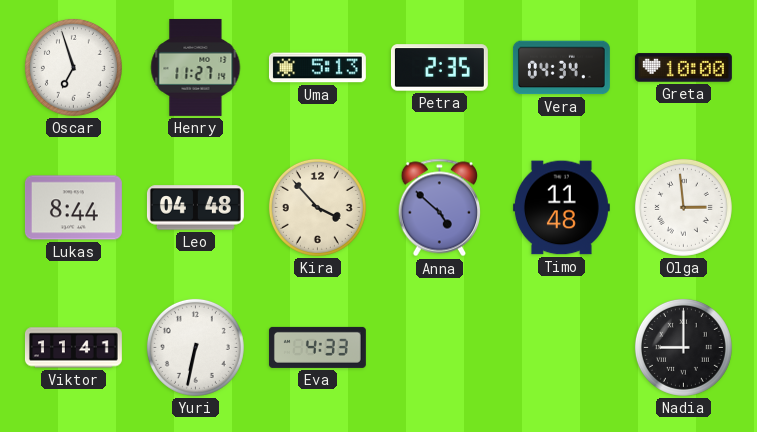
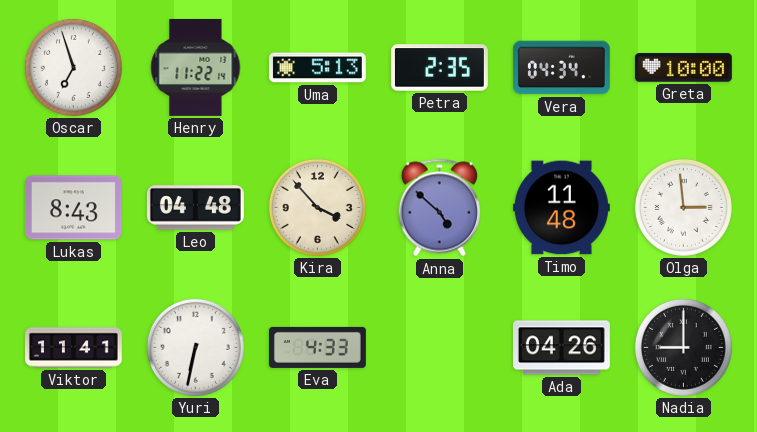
Henry: 11:27 -> 11:22 (196, 67)
Lukas: 8:44 -> 8:43 (73, 208)
Ada: none -> 04:26 (561, 348)
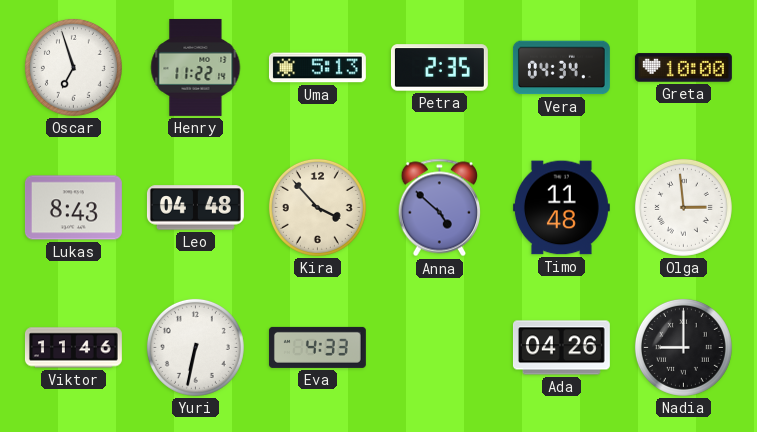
Viktor: 11:41 -> 11:46 (73, 348)
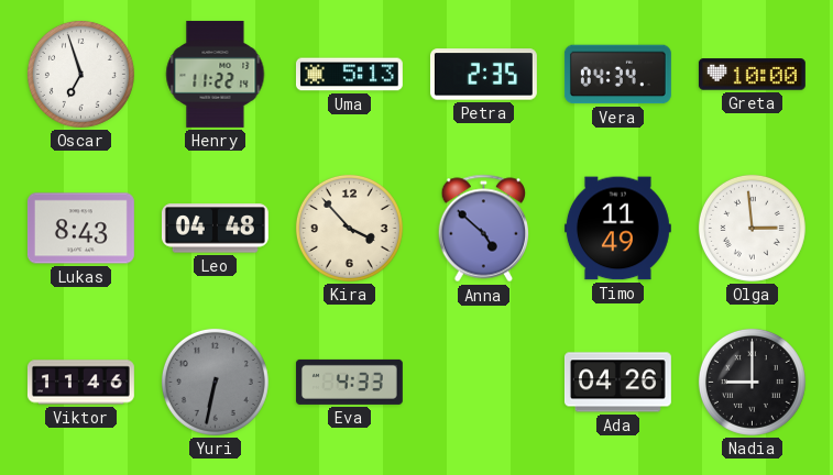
Timo: 11:48 -> 11:49 (617, 229)
Yuri dial: white -> grey (215, 382)
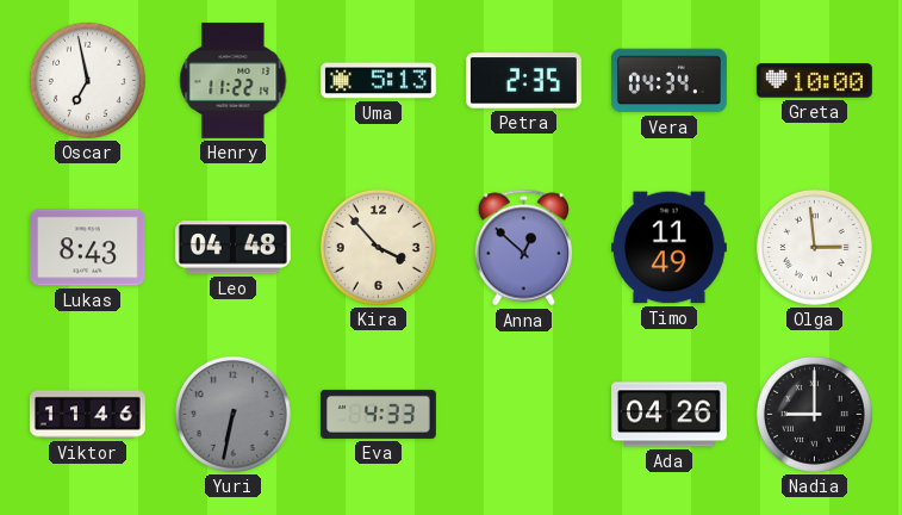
Oscar: 6:57 -> 6:58 (87, 80)
Anna: 4:52 -> 12:52 (524, 248)
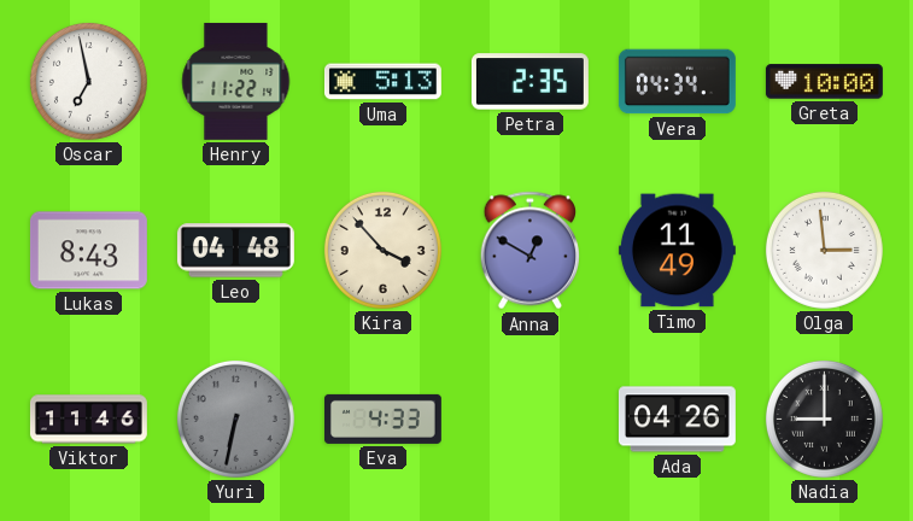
Anna: 12:52 -> 12:50 (531, 251)
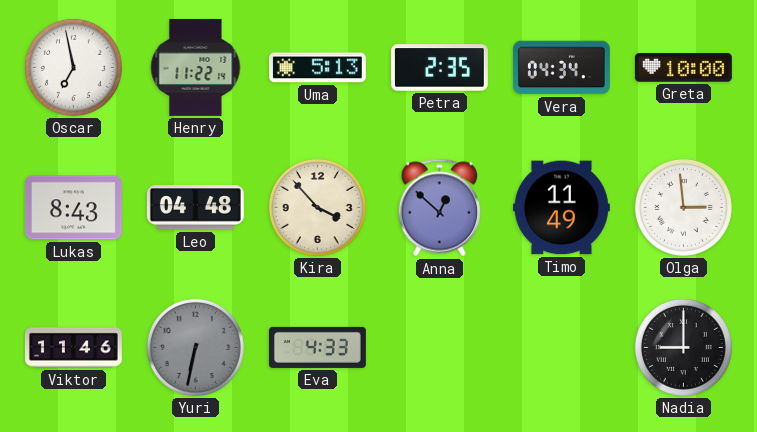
Anna: 12:50 -> 12:52 (440, 208)
Ada: 04:26 -> none (677, 420)
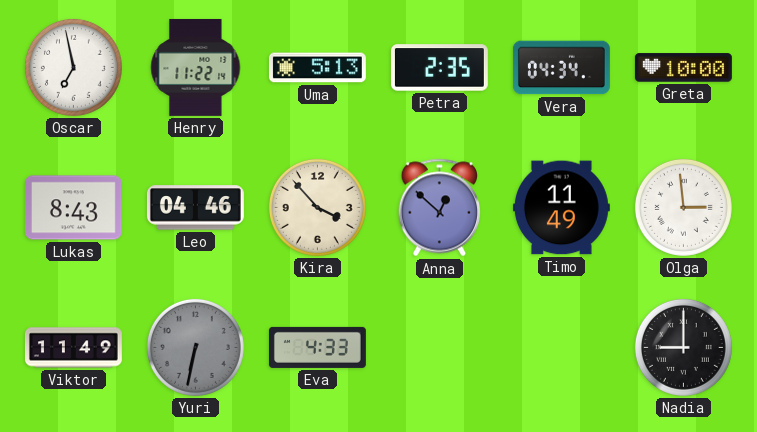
Leo: 04:48 -> 04:46 (195, 208)
Viktor: 11:46 -> 11:49 (73, 348)
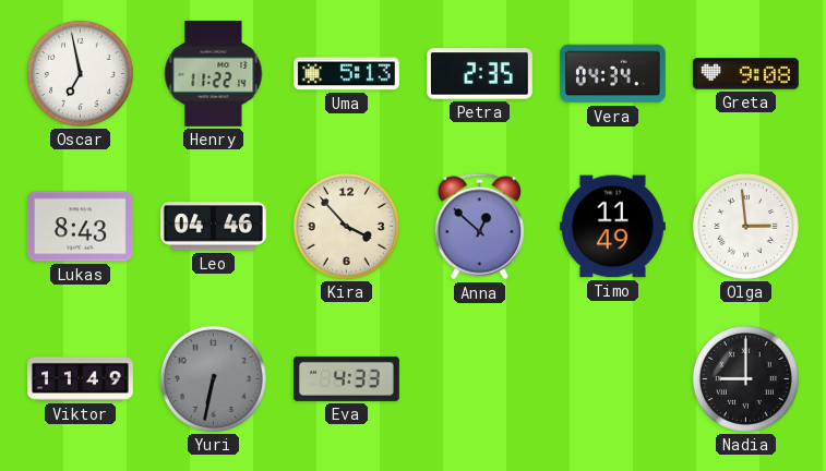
Greta: 10:00 -> 9:08 (745, 74)
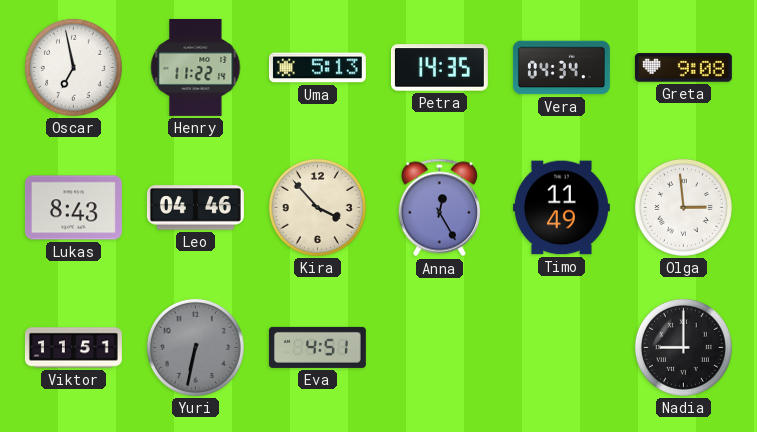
Petra: 2:35 -> 14:35 (439, 68)
Anna: 12:52 -> 12:25 (440, 208)
Viktor: 11:49 -> 11:51 (73, 348)
Eva: 4:33 -> 4:51 (317, 347)
